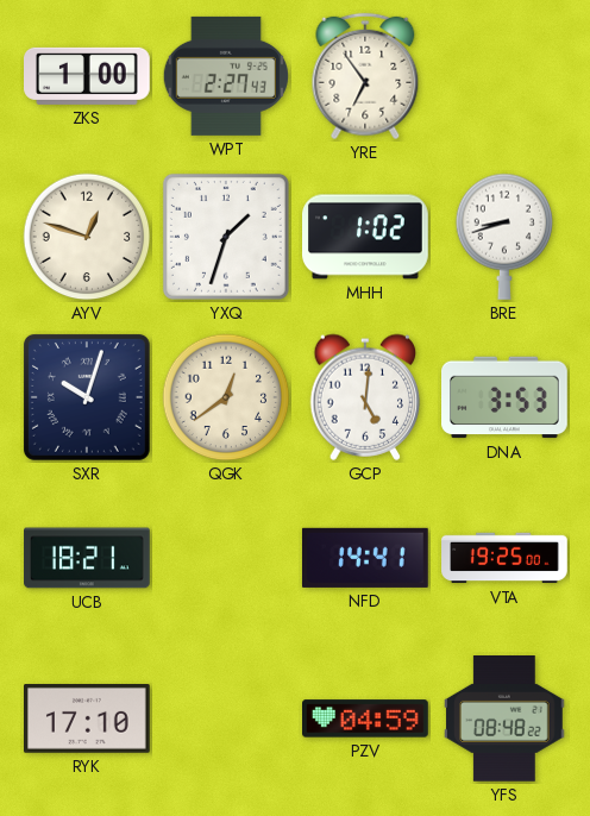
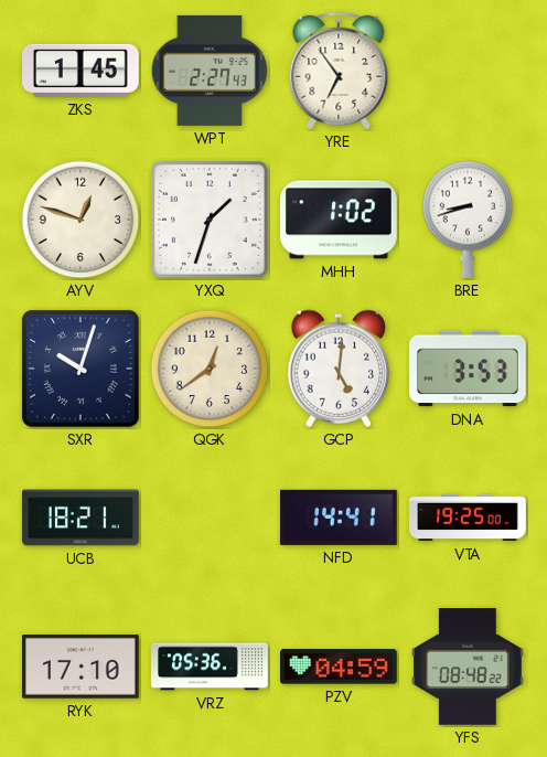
ZKS: 1:00 -> 1:45 (82, 71)
VRZ: none -> 05:36 (210, 667)
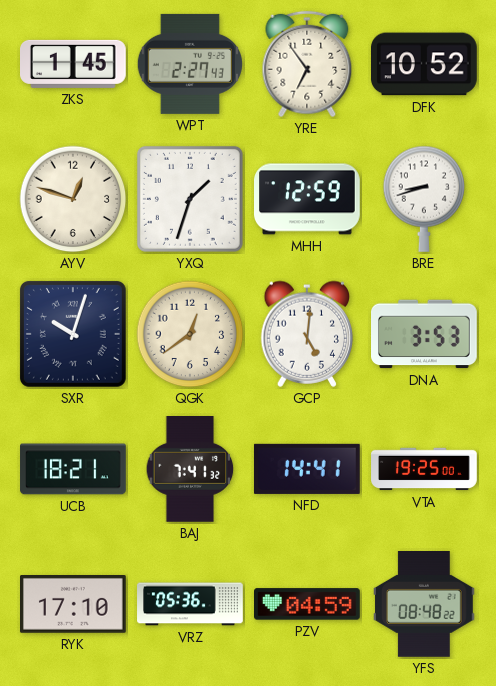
DFK: none -> 10:52 (425, 64)
MHH: 1:02 -> 12:59 (307, 199)
BAJ: none -> 7:41 (190, 470)
